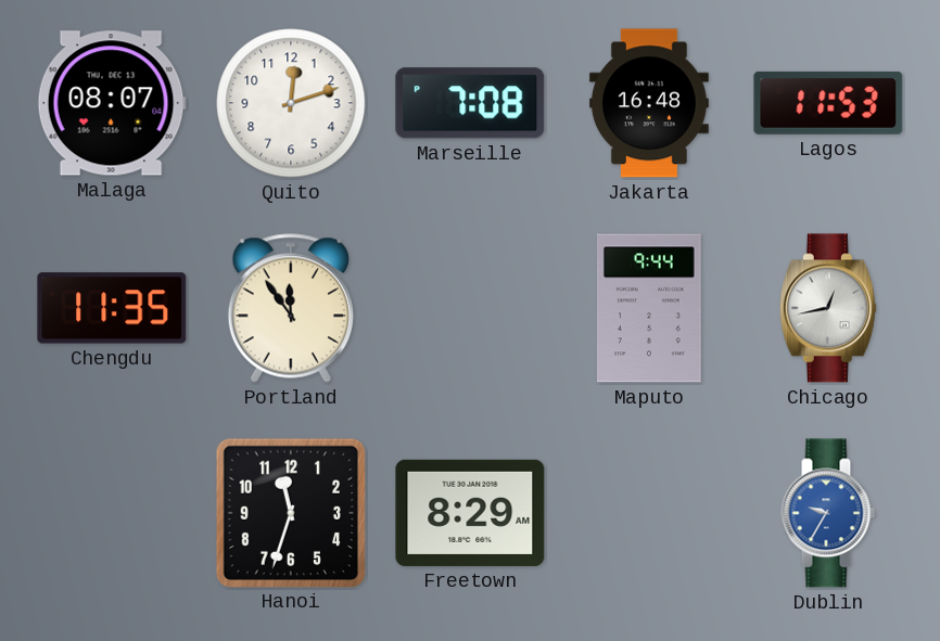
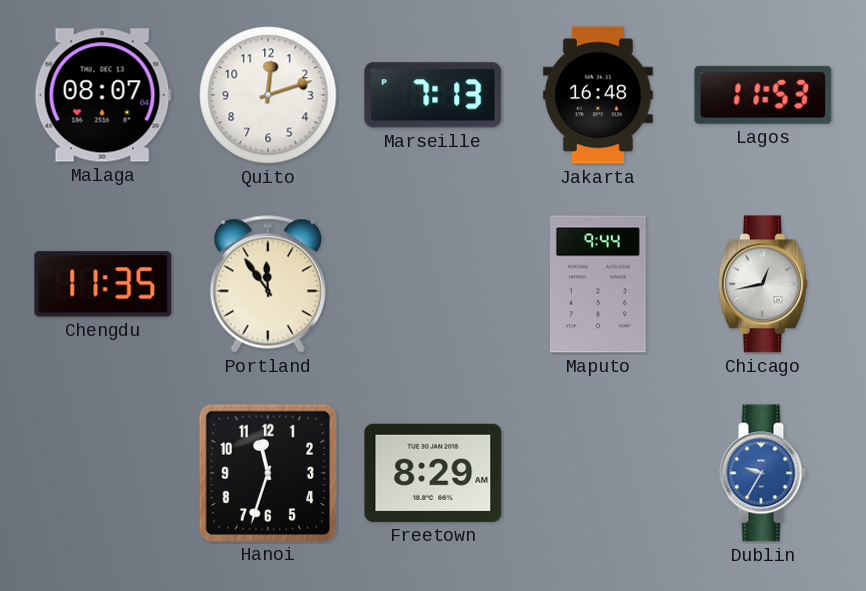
Marseille: 7:08 -> 7:13 (433, 95)
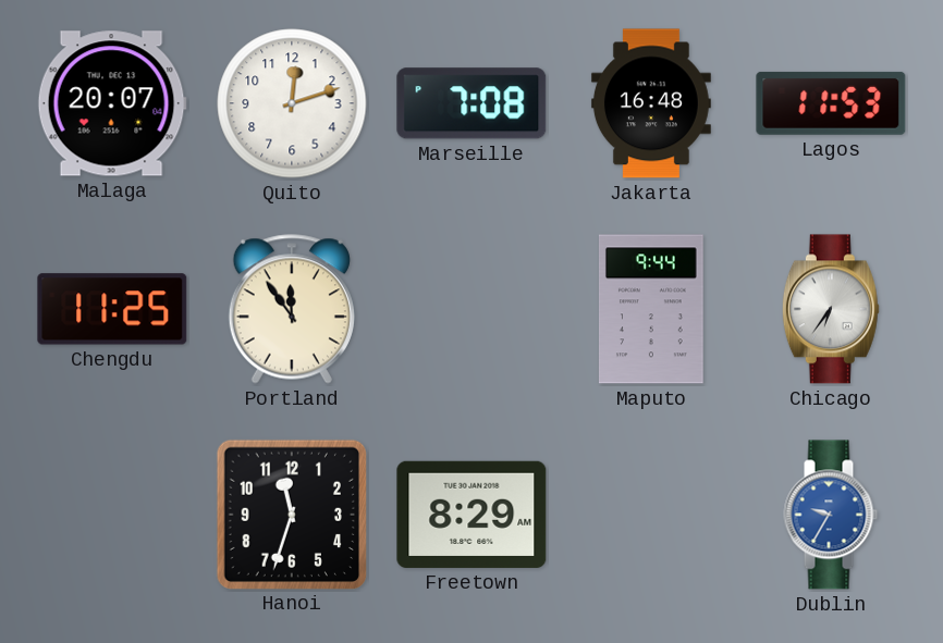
Malaga: 08:07 -> 20:07 (112, 103)
Marseille: 7:13 -> 7:08 (471, 103)
Chengdu: 11:35 -> 11:25 (112, 309)
Chicago: 12:43 -> 6:36 (831, 309)
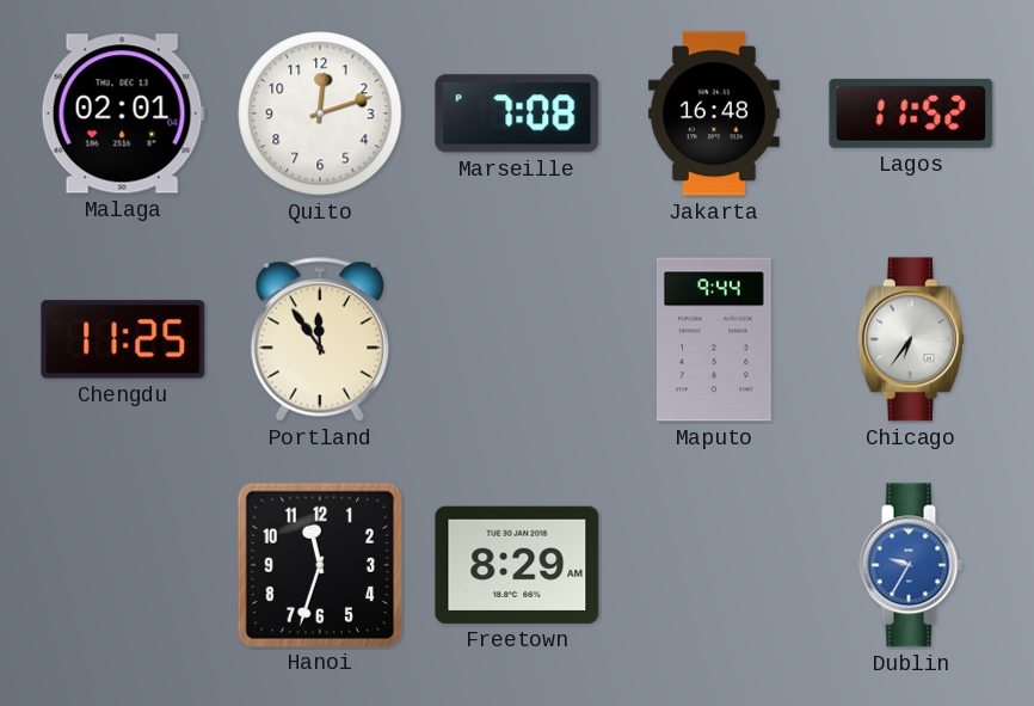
Malaga: 20:07 -> 02:01 (123, 113)
Lagos: 11:53 -> 11:52 (911, 113)
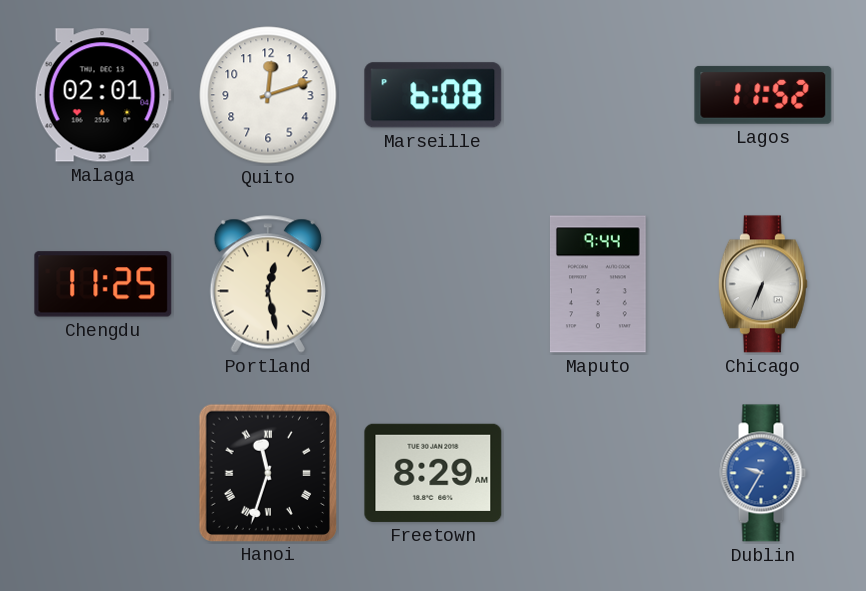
Marseille: 7:08 -> 6:08 (433, 95)
Jakarta: 16:48 -> none (714, 113)
Portland: 11:54 -> 12:28 (268, 284)
Chicago: 6:36 -> 6:34 (763, 284)
Hanoi numerals: Arabic -> Roman (267, 472)
